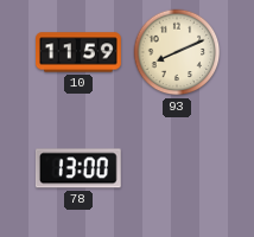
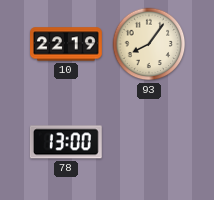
10: 11:59 -> 22:19 (67, 44)
93: 8:11 -> 8:06 (149, 44)
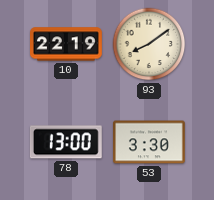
93: 8:06 -> 8:09 (149, 44)
53: none -> 3:30 (150, 142)
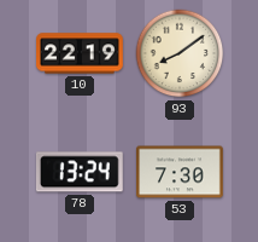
78: 13:00 -> 13:24 (80, 172)
53: 3:30 -> 7:30 (181, 172)
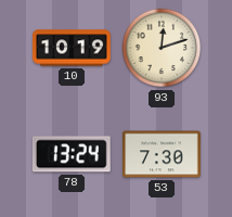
10: 22:19 -> 10:19 (73, 48)
93: 8:09 -> 12:12 (162, 48)
